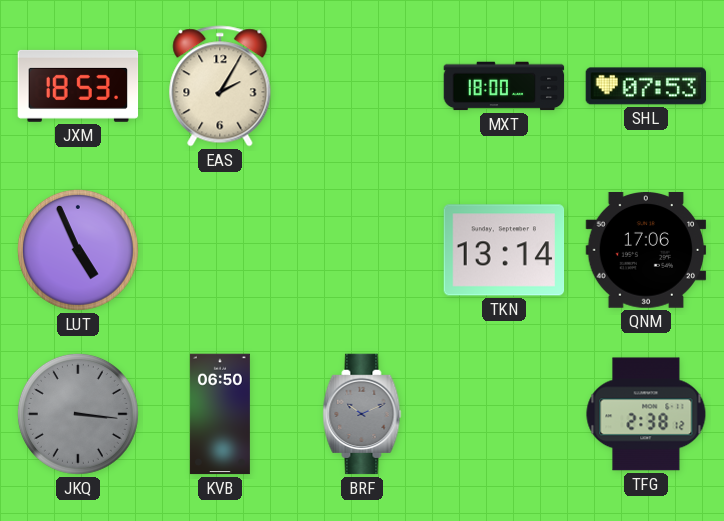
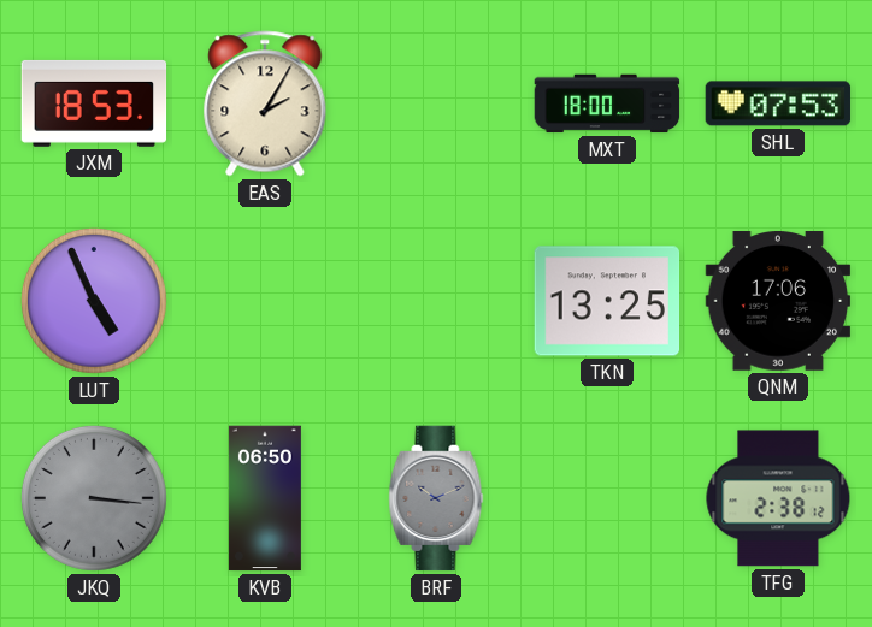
TKN: 13:14 -> 13:25 (607, 301)
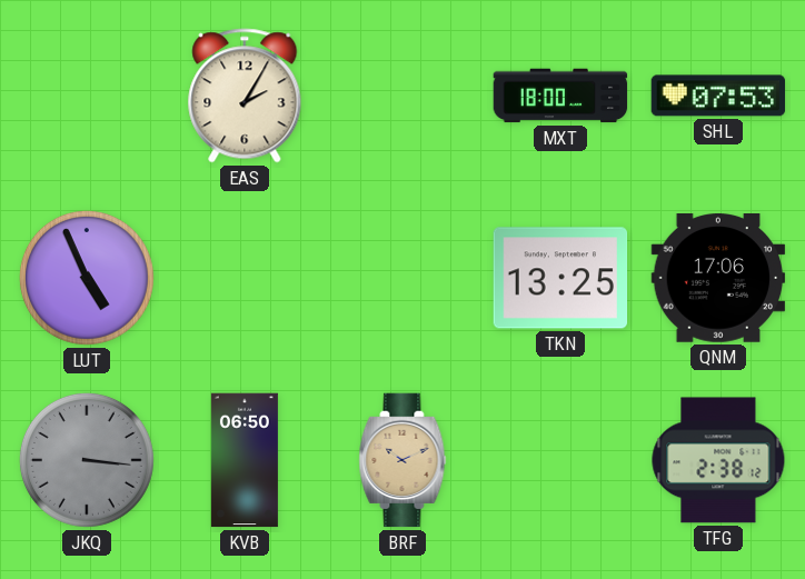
JXM: 18:53 -> none (94, 103)
BRF dial: grey -> champagne (402, 460)
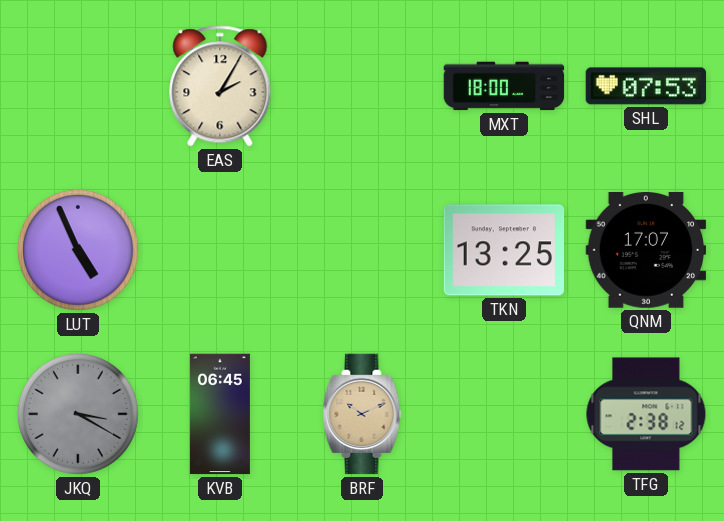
QNM: 17:06 -> 17:07 (646, 251)
JKQ: 3:16 -> 3:20 (78, 414)
KVB: 06:50 -> 06:45 (220, 414)
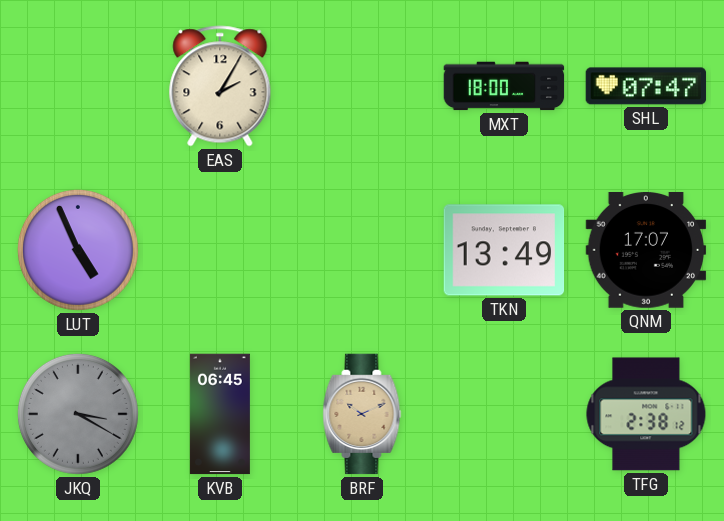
SHL: 07:53 -> 07:47 (646, 86)
TKN: 13:25 -> 13:49 (504, 250)
